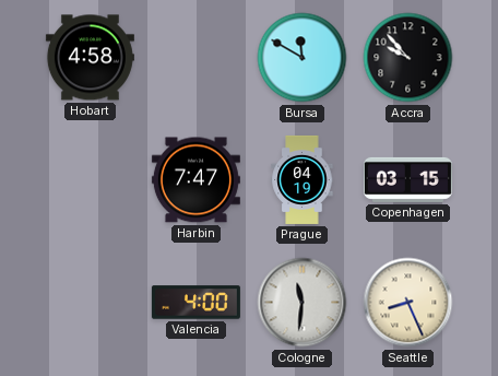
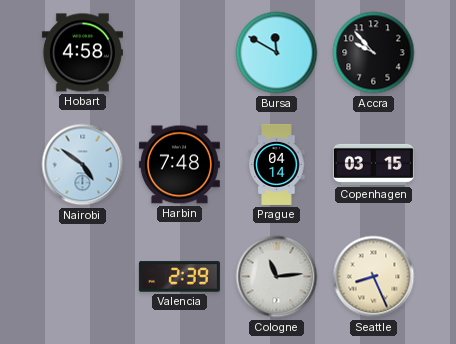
Nairobi: none -> 4:51 (83, 165)
Harbin: 7:47 -> 7:48 (179, 165)
Prague: 04:19 -> 04:14 (277, 164)
Valencia: 4:00 -> 2:39 (179, 277)
Cologne: 11:31 -> 11:14 (277, 277)
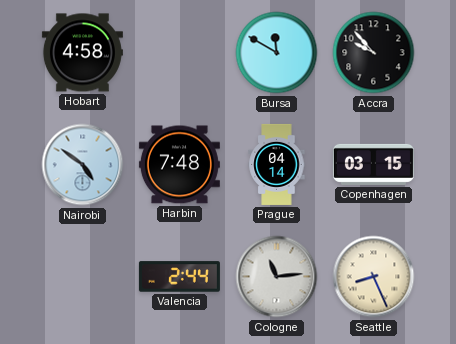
Valencia: 2:39 -> 2:44 (179, 277)
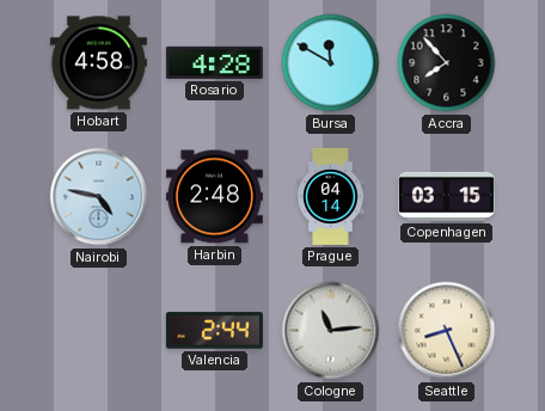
Rosario: none -> 4:28 (214, 62)
Accra: 9:53 -> 7:53 (447, 63)
Nairobi: 4:51 -> 4:47 (99, 197)
Harbin: 7:48 -> 2:48 (214, 197)
